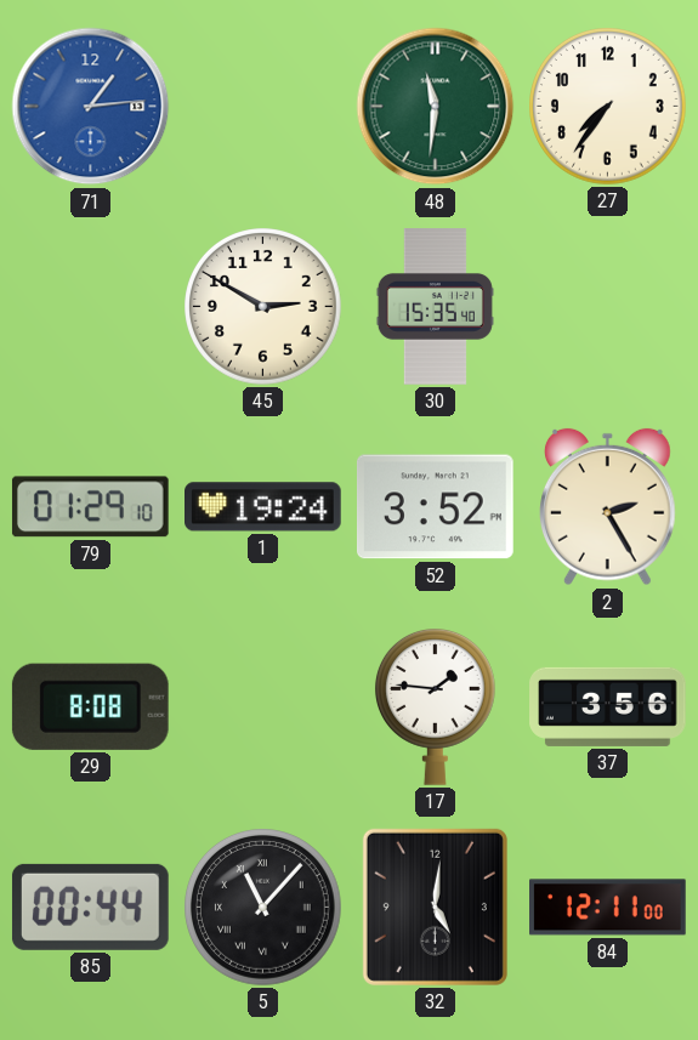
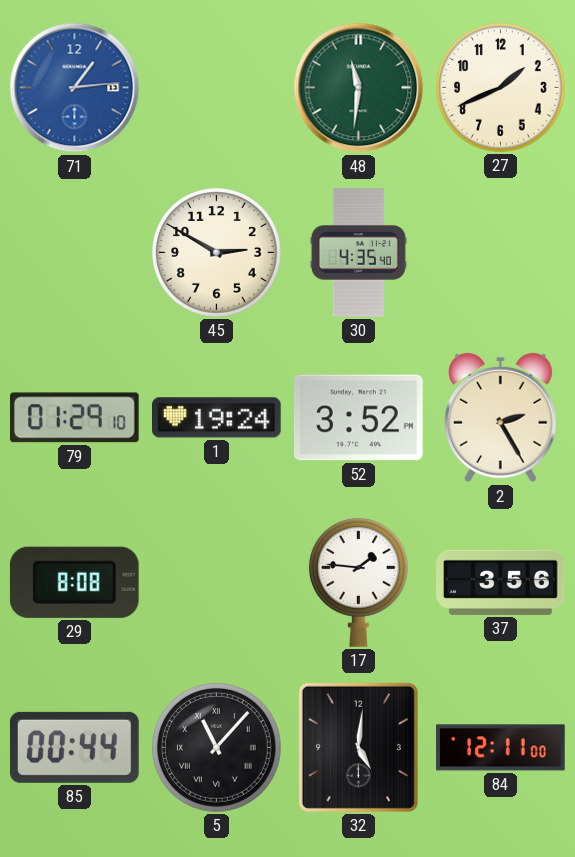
27: 7:36 -> 1:41 (501, 88)
30: 15:35 -> 4:35 (358, 253)
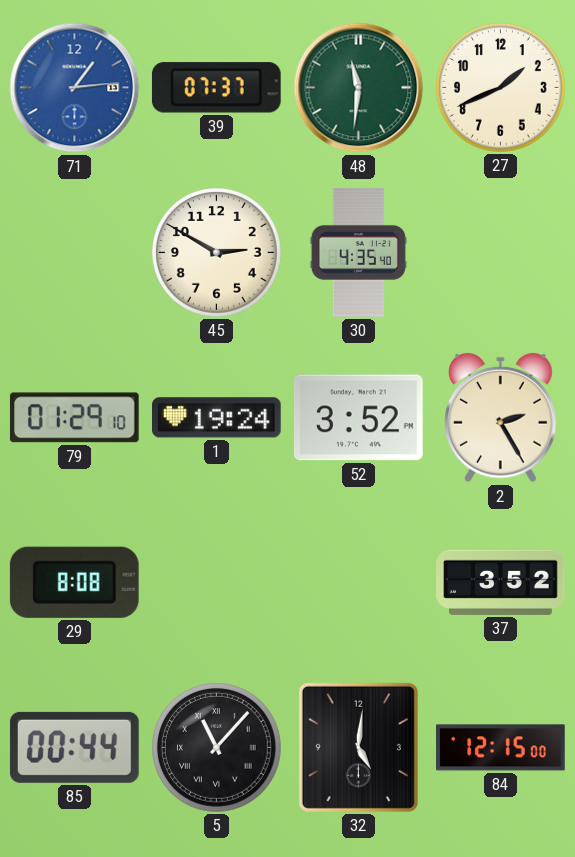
39: none -> 07:37 (216, 88)
17: 1:46 -> none (358, 583)
37: 3:56 -> 3:52 (501, 582)
84: 12:11 -> 12:15 (501, 748)
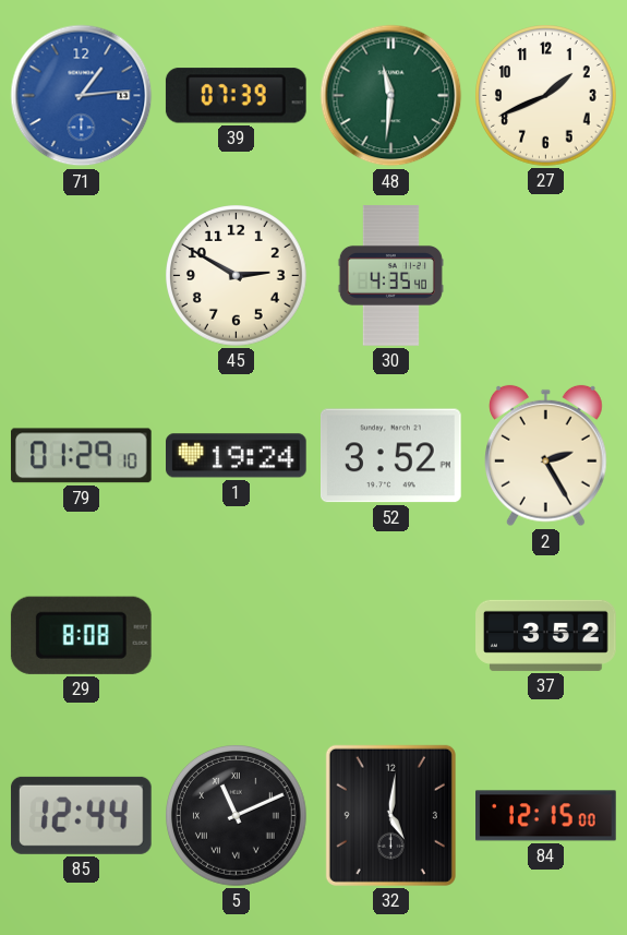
39: 07:37 -> 07:39 (236, 96)
85: 00:44 -> 12:44 (81, 815)
5: 11:07 -> 11:11 (237, 816)
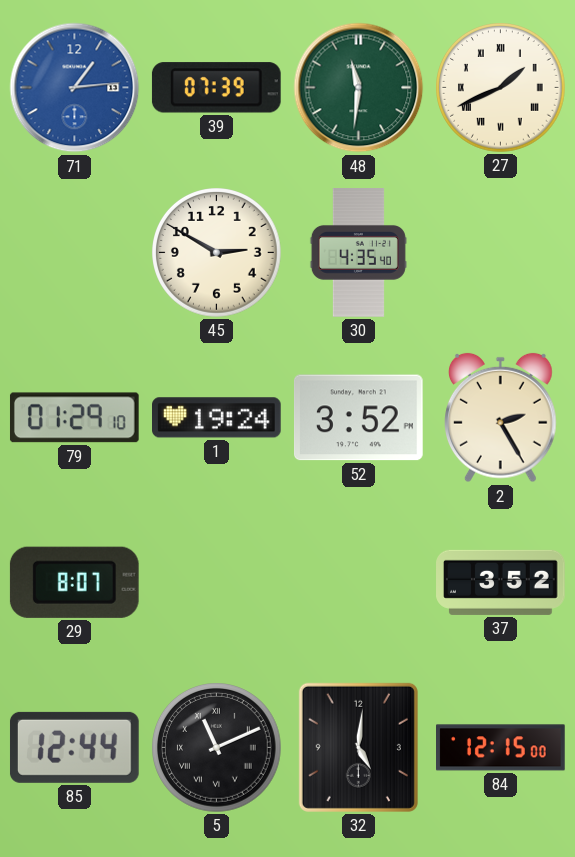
27 numerals: Arabic -> Roman (501, 88)
29: 8:08 -> 8:07 (74, 582)
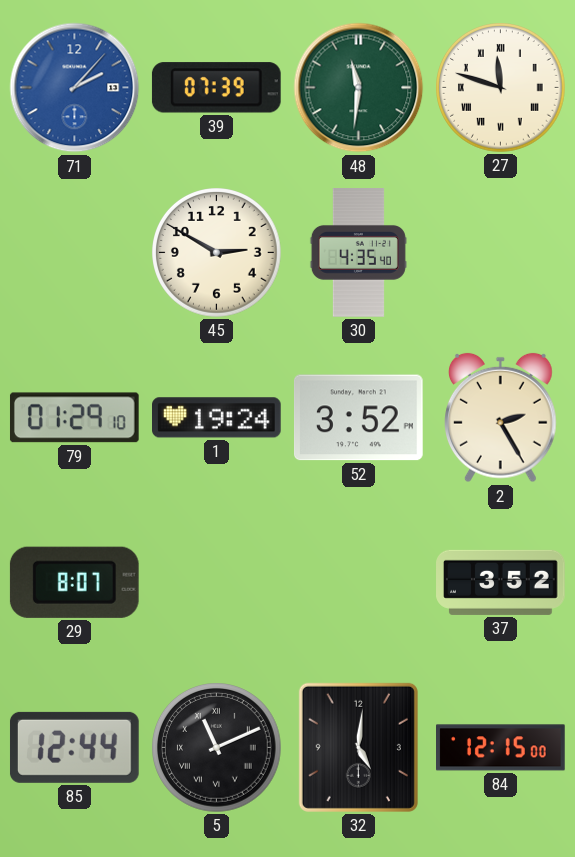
71: 1:14 -> 2:07 (75, 88)
27: 1:41 -> 11:48 (501, 88)
